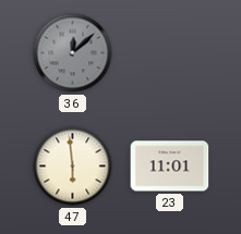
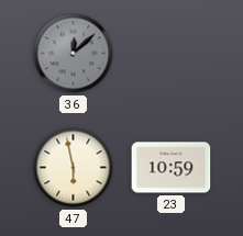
47: 5:59 -> 5:58 (74, 168)
23: 11:01 -> 10:59 (172, 168)
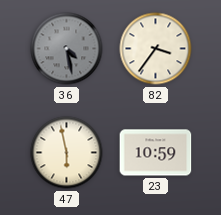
36: 12:08 -> 4:28 (67, 49)
82: none -> 3:36 (156, 49)
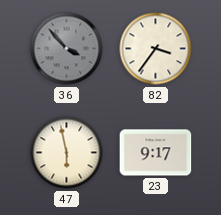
36: 4:28 -> 3:53 (67, 49)
23: 10:59 -> 9:17 (156, 153)
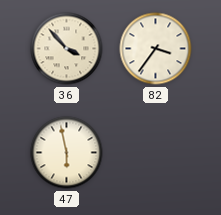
36 dial: grey -> cream (67, 49)
23: 9:17 -> none (156, 153)
